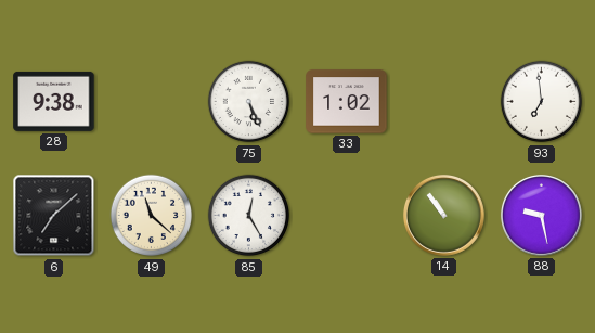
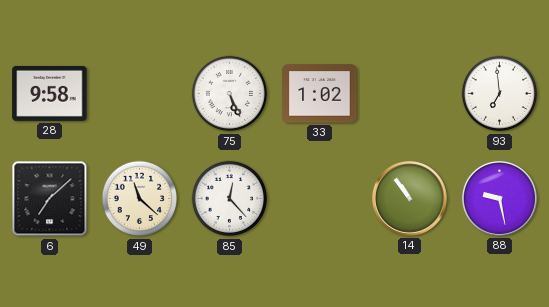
28: 9:38 -> 9:58 (50, 93)
85: 12:25 -> 12:23 (230, 199)
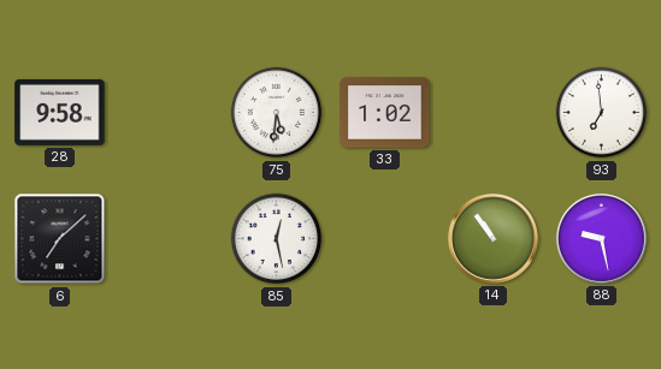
75: 5:26 -> 5:31 (277, 113)
49: 11:22 -> none (140, 199)
85: 12:23 -> 12:28 (277, 239)
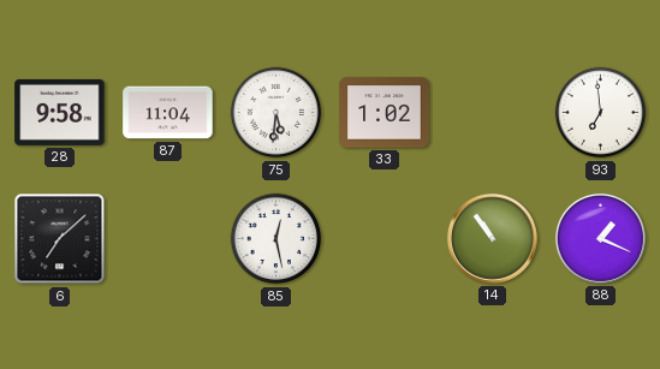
87: none -> 11:04 (168, 113)
88: 9:28 -> 1:19 (600, 238)
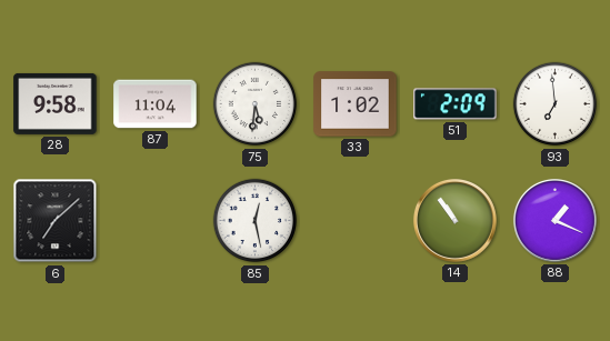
51: none -> 2:09 (456, 104)
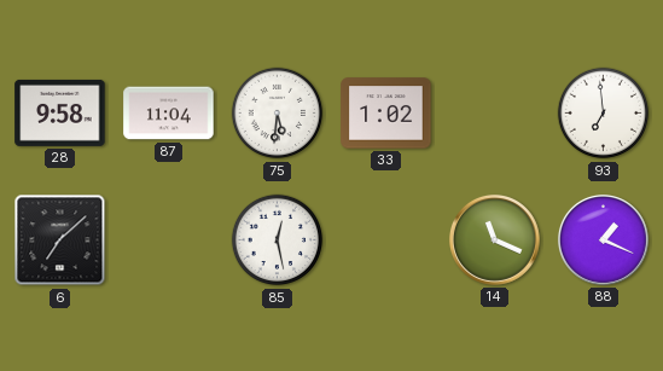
51: 2:09 -> none (456, 104)
14: 10:54 -> 11:19 (494, 239)
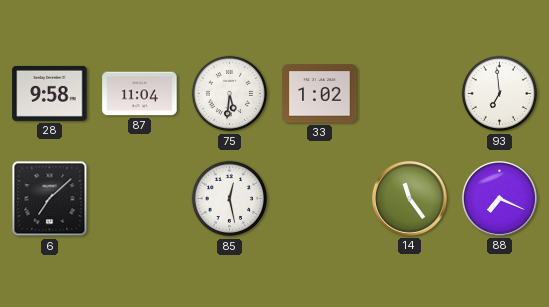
14: 11:19 -> 11:24 (409, 198)
88: 1:19 -> 7:19 (499, 198)
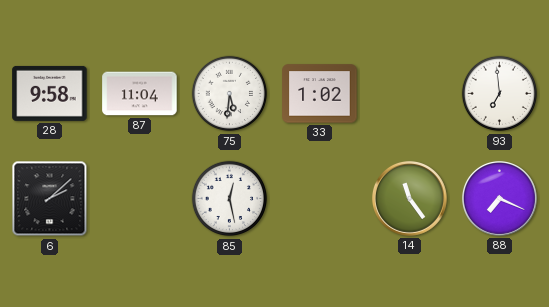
6: 7:08 -> 2:08 (50, 199)
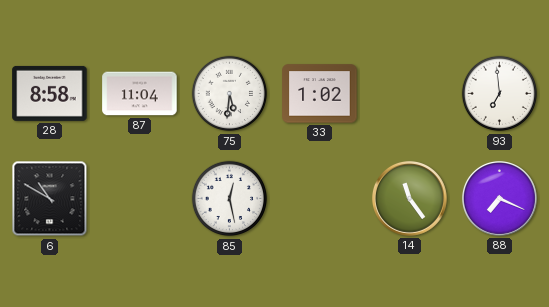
28: 9:58 -> 8:58 (50, 93)
6: 2:08 -> 10:50 (50, 199)
